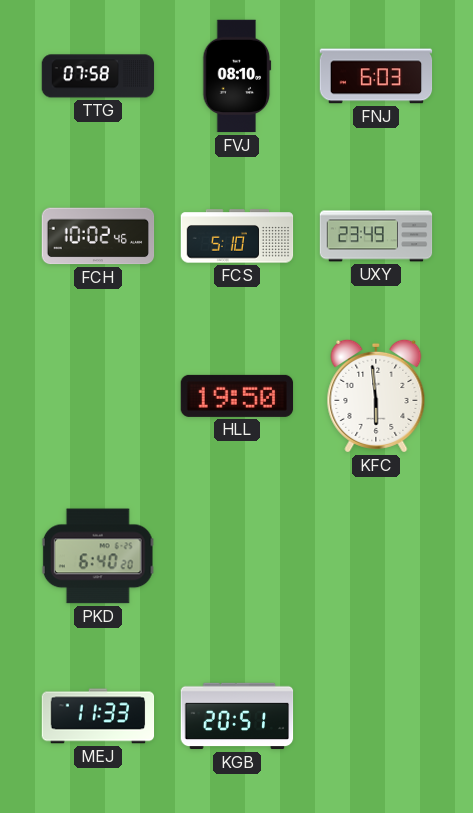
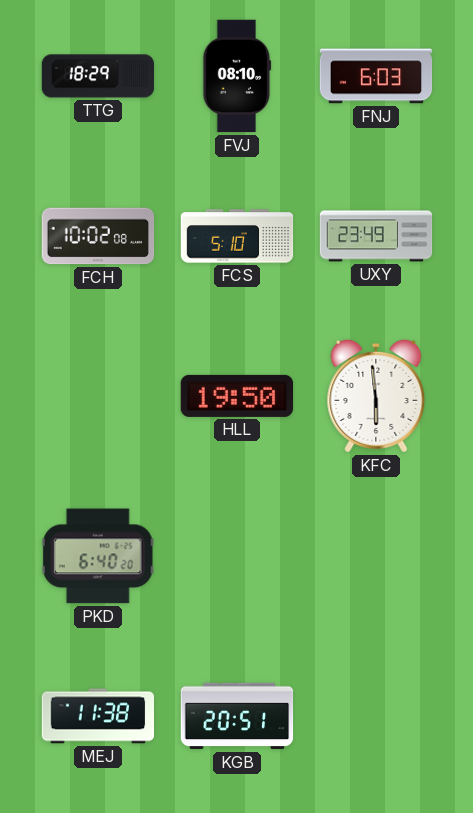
TTG: 07:58 -> 18:29 (98, 76)
FCH: 10:02:46 -> 10:02:08 (98, 236)
MEJ: 11:33 -> 11:38 (98, 716)
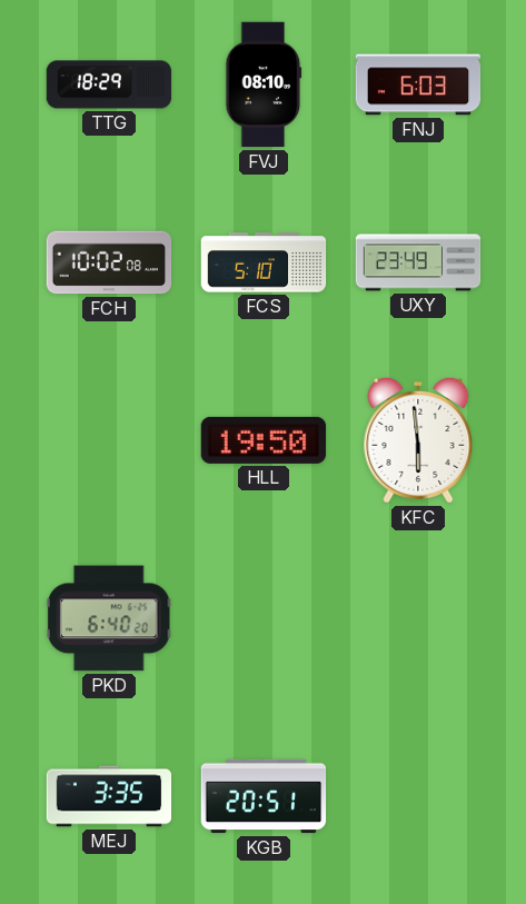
MEJ: 11:38 -> 3:35 (109, 796)
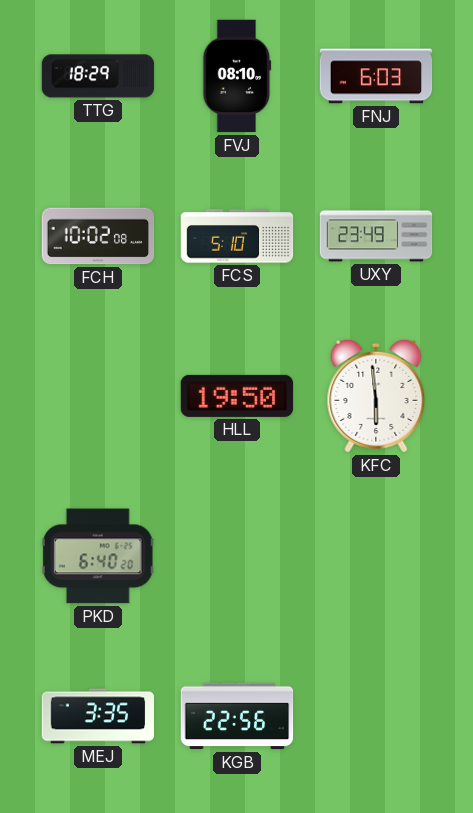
KGB: 20:51 -> 22:56 (237, 716)
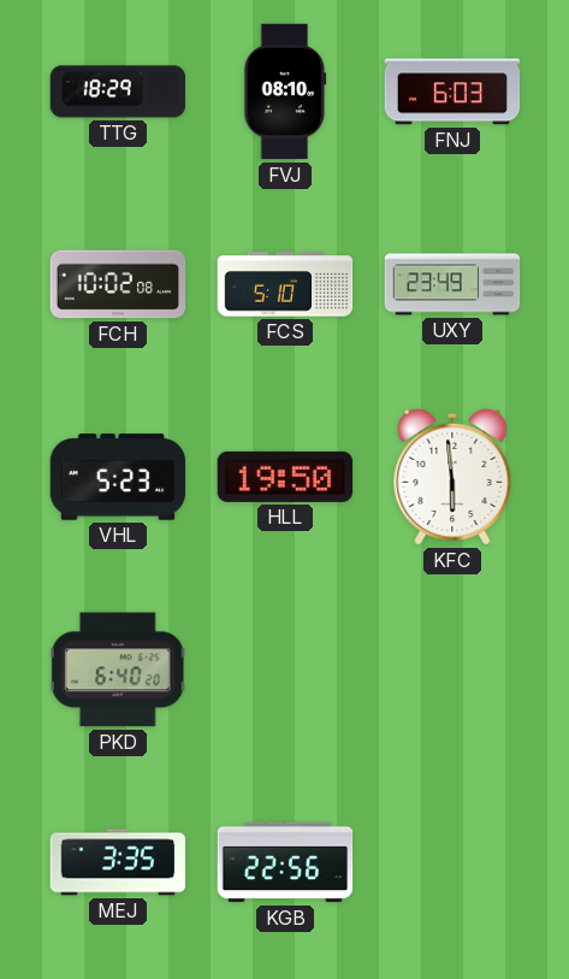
VHL: none -> 5:23 (118, 477)
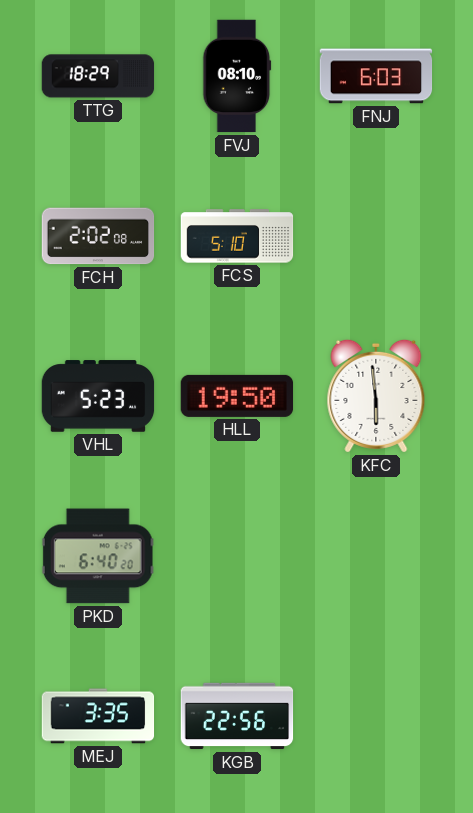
FCH: 10:02 -> 2:02 (98, 236)
UXY: 23:49 -> none (452, 284)
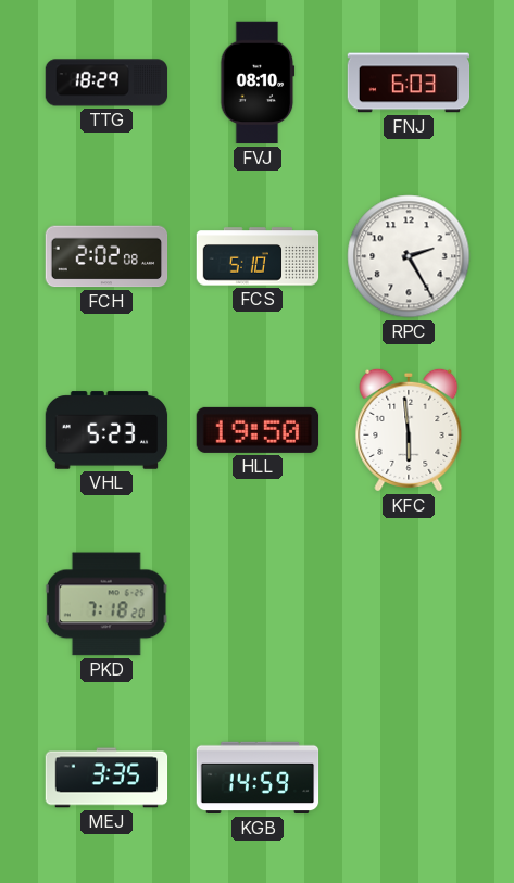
RPC: none -> 2:25 (409, 256)
PKD: 6:40 -> 7:18 (106, 604)
KGB: 22:56 -> 14:59 (258, 778)
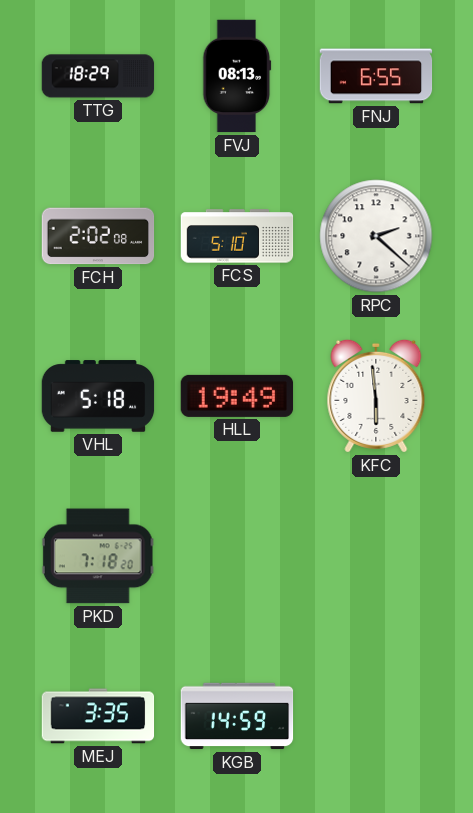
FVJ: 08:10 -> 08:13 (237, 76)
FNJ: 6:03 -> 6:55 (376, 76)
RPC: 2:25 -> 2:22 (376, 236)
VHL: 5:23 -> 5:18 (98, 396)
HLL: 19:50 -> 19:49 (237, 396)
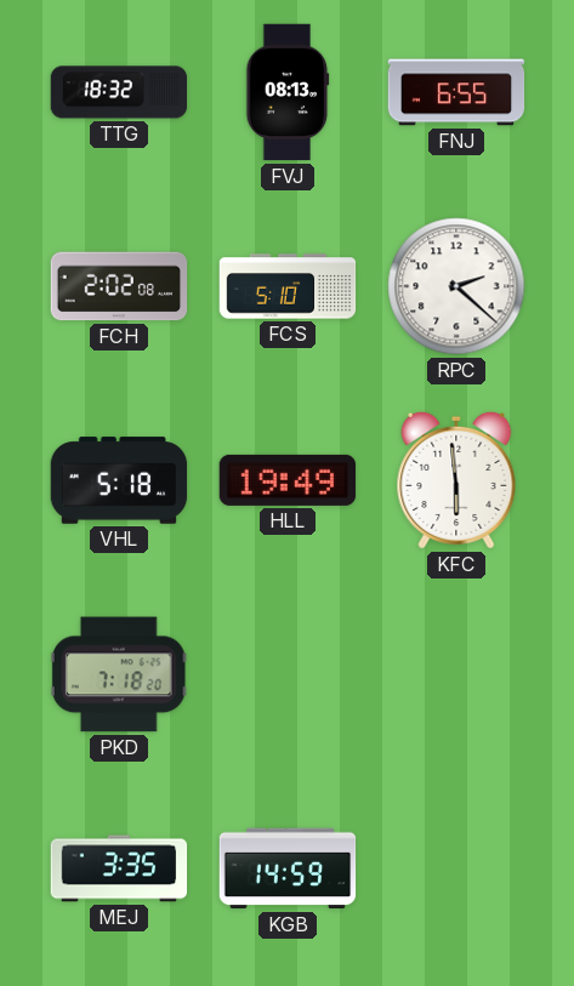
TTG: 18:29 -> 18:32 (119, 92)
